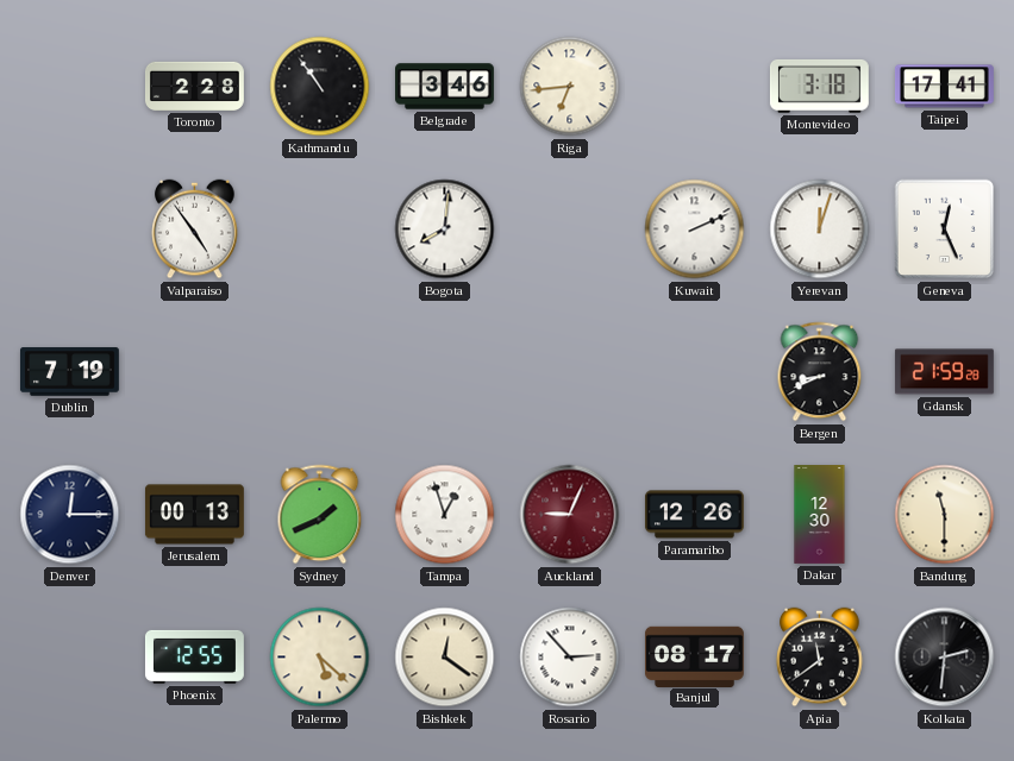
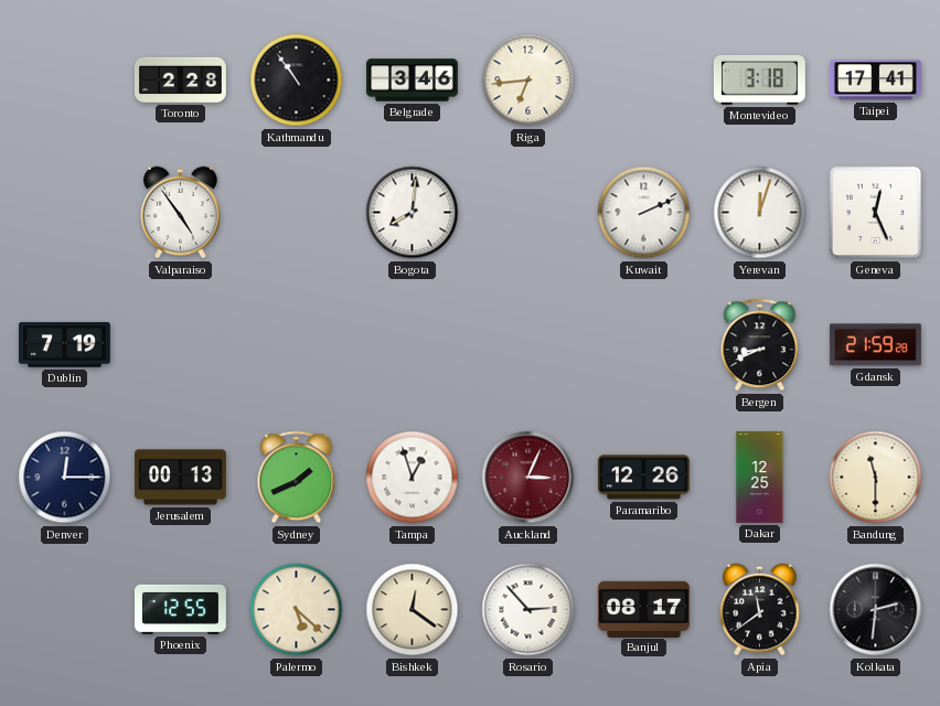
Auckland: 9:04 -> 3:04 (528, 478)
Dakar: 12:30 -> 12:25 (760, 478)
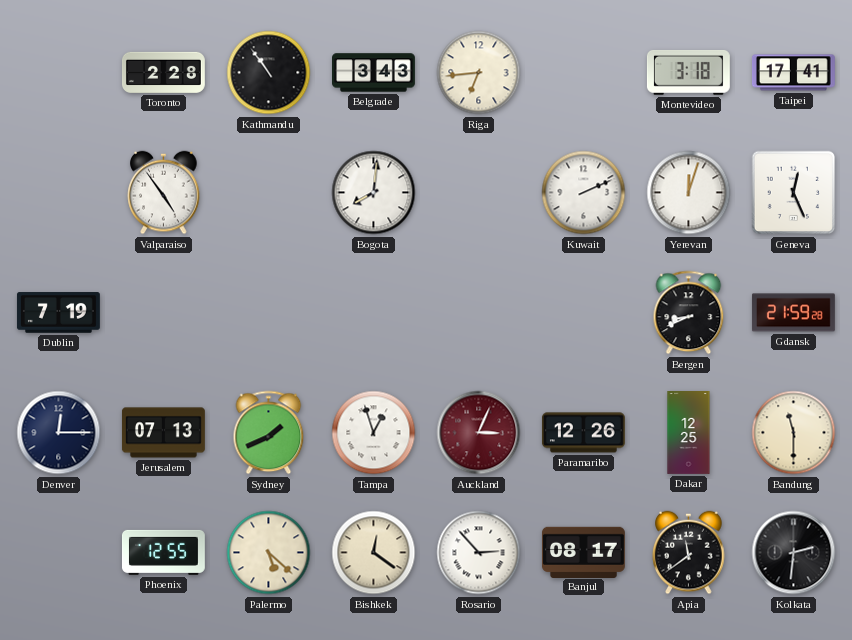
Belgrade: 3:46 -> 3:43 (374, 73)
Jerusalem: 00:13 -> 07:13 (163, 433)
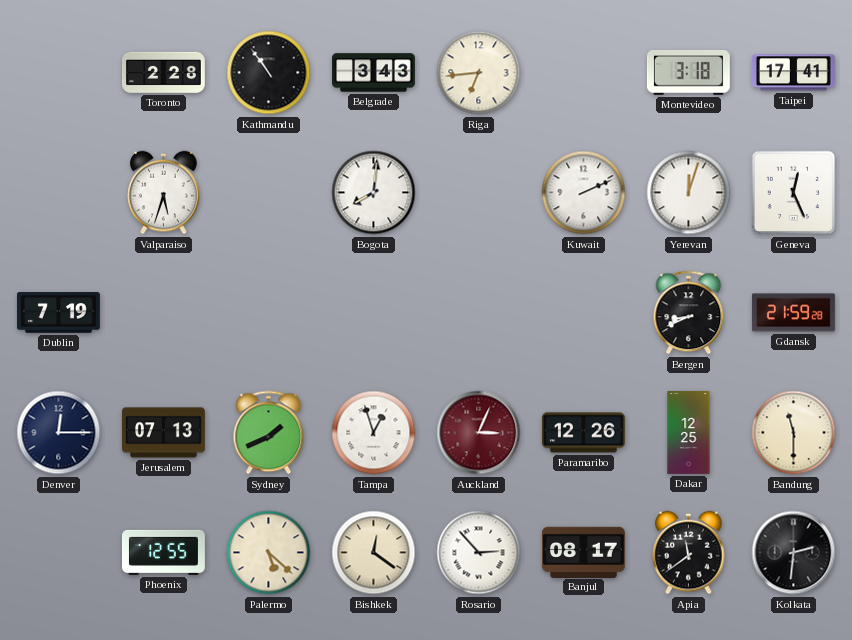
Valparaiso: 4:54 -> 5:33 (164, 193)
